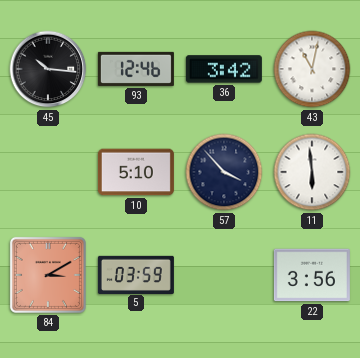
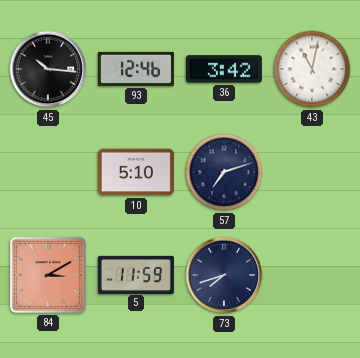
57: 3:53 -> 7:12 (224, 172)
11: 5:59 -> none (312, 172)
5: 03:59 -> 11:59 (136, 274)
73: none -> 7:42 (224, 275)
22: 3:56 -> none (312, 275)
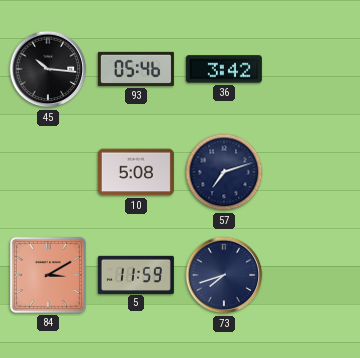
93: 12:46 -> 05:46 (136, 69)
43: 11:02 -> none (312, 69)
10: 5:10 -> 5:08 (136, 172)
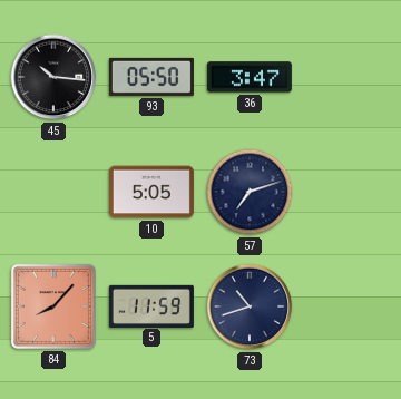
93: 05:46 -> 05:50 (151, 77)
36: 3:42 -> 3:47 (250, 77)
10: 5:08 -> 5:05 (151, 192)
84: 3:10 -> 8:07 (53, 306)
73: 7:42 -> 10:42 (250, 306)
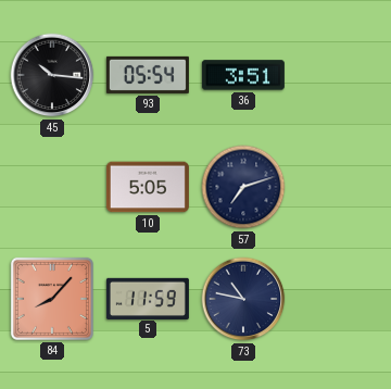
93: 05:50 -> 05:54 (148, 75)
36: 3:47 -> 3:51 (243, 75)
73: 10:42 -> 10:47 (243, 299)
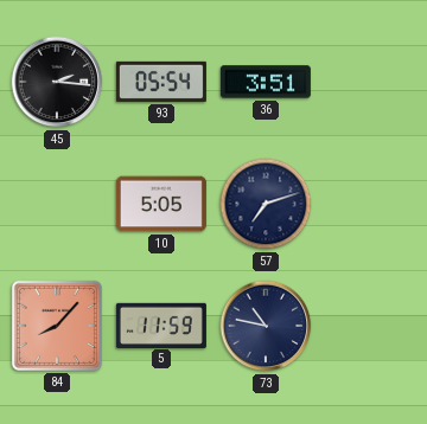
45: 10:16 -> 2:16 (57, 82)
